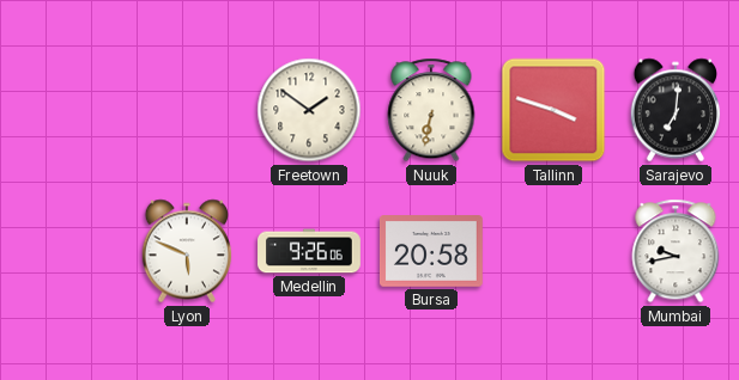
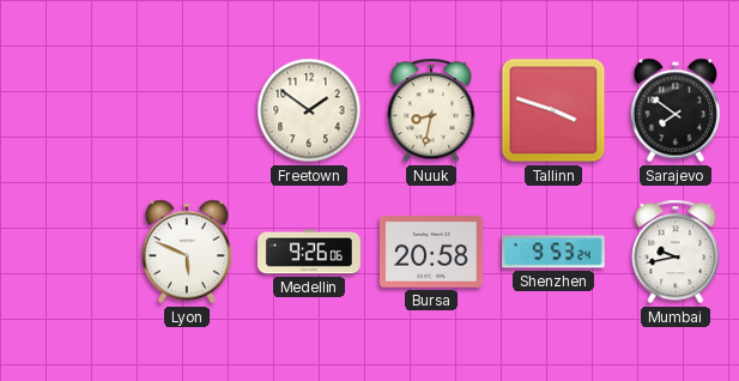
Nuuk: 6:32 -> 8:32 (431, 110)
Sarajevo: 7:01 -> 7:51 (676, 110)
Shenzhen: none -> 9:53 (553, 252)
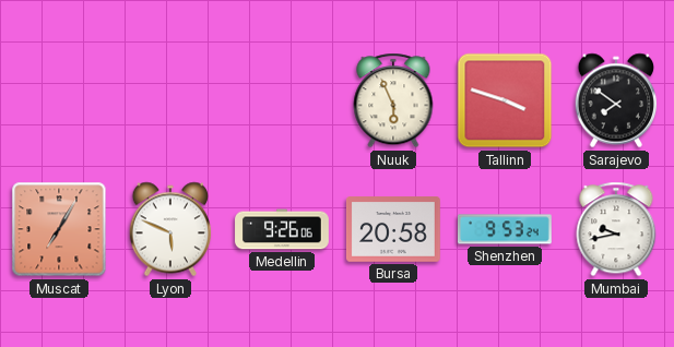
Freetown: 1:51 -> none (309, 110)
Nuuk: 8:32 -> 5:56 (393, 100)
Muscat: none -> 7:05 (59, 229)
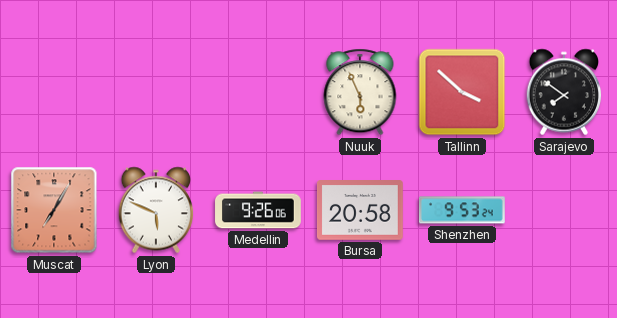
Tallinn: 3:48 -> 3:52 (462, 92)
Mumbai: 9:43 -> none (616, 229)
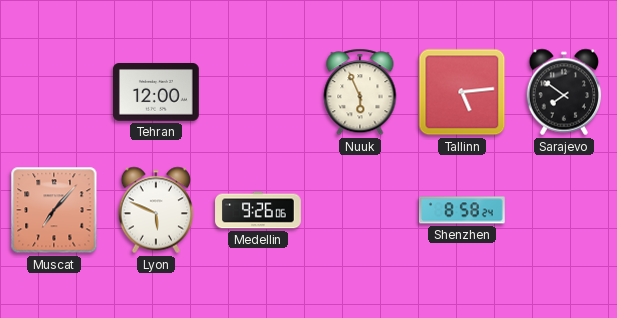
Tehran: none -> 12:00 (157, 92)
Tallinn: 3:52 -> 5:14 (462, 92)
Muscat: 7:05 -> 7:07 (54, 210)
Bursa: 20:58 -> none (361, 211)
Shenzhen: 9:53 -> 8:58 (462, 210)
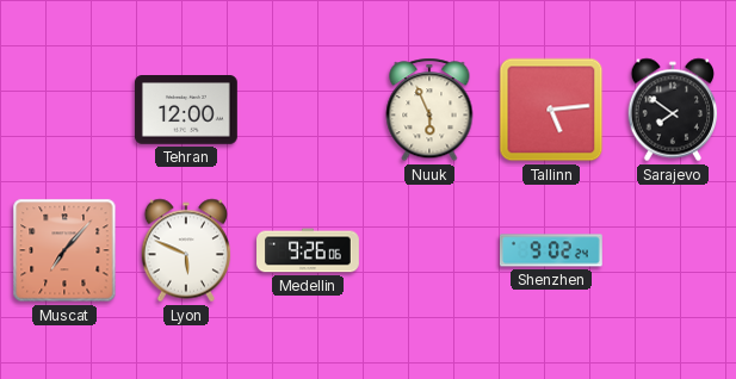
Shenzhen: 8:58 -> 9:02 (551, 250)
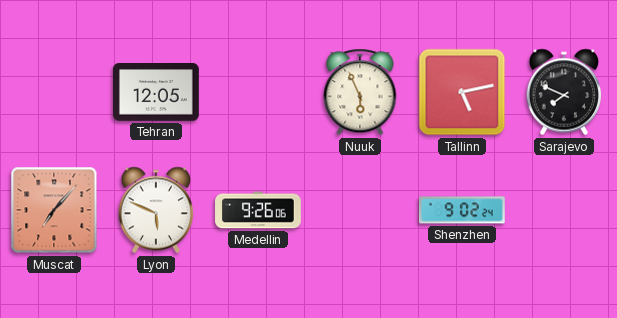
Tehran: 12:00 -> 12:05 (157, 92)
Tallinn: 5:14 -> 5:13 (462, 92)
Sarajevo: 7:51 -> 7:49 (564, 92)
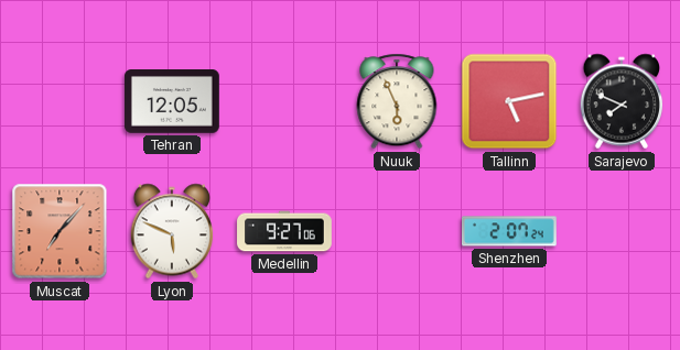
Medellin: 9:26 -> 9:27 (284, 231)
Shenzhen: 9:02 -> 2:07 (509, 231)
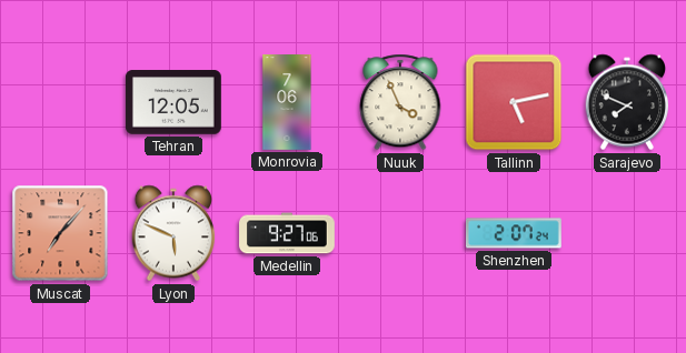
Monrovia: none -> 7:06 (287, 103)
Nuuk: 5:56 -> 3:56 (400, 102)
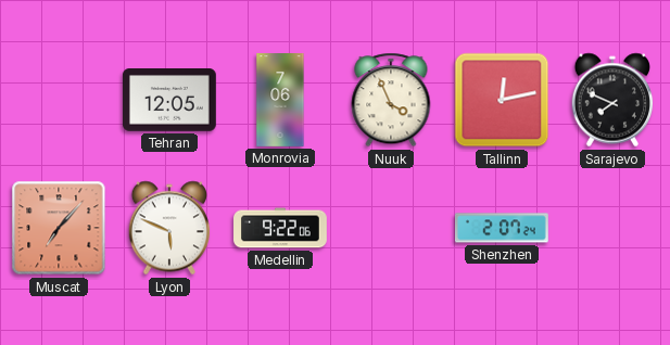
Tallinn: 5:13 -> 12:13 (502, 100)
Medellin: 9:27 -> 9:22 (280, 228)
